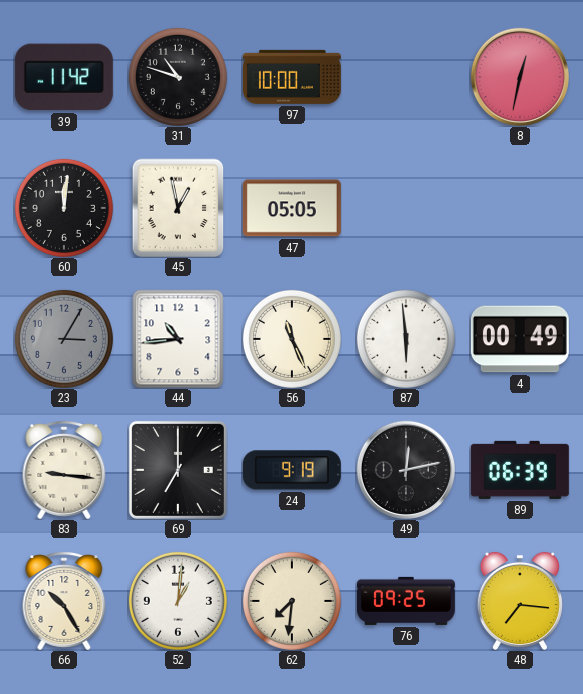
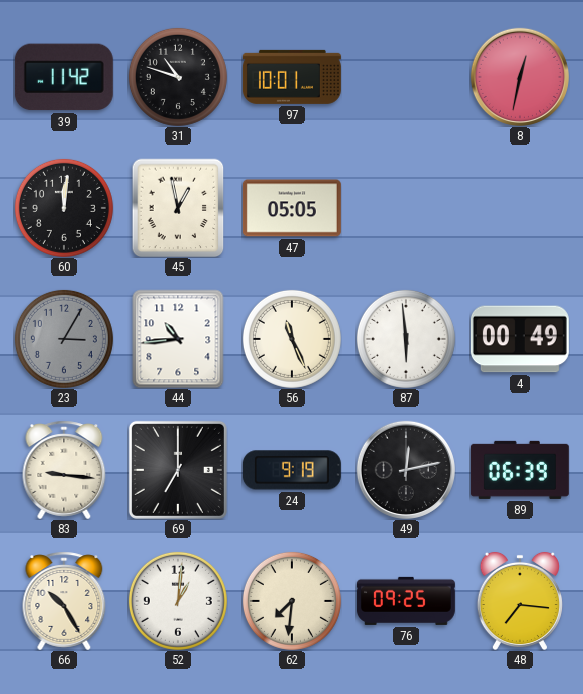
97: 10:00 -> 10:01 (292, 77)
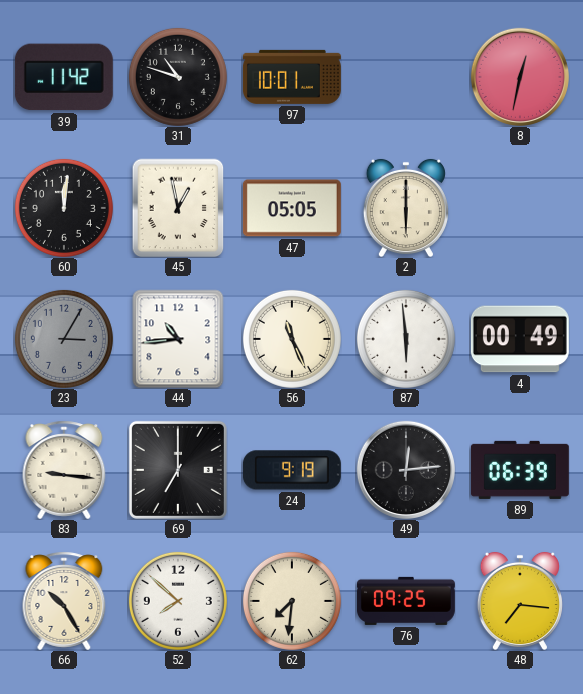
2: none -> 6:00 (406, 208)
49: 12:13 -> 12:14 (406, 470)
52: 1:01 -> 7:52 (178, 601)
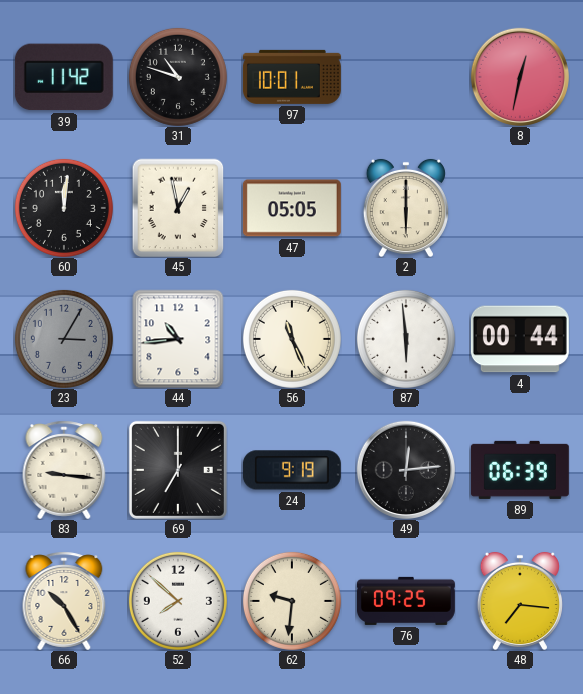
4: 00:49 -> 00:44 (520, 339)
62: 7:31 -> 9:31 (292, 601)
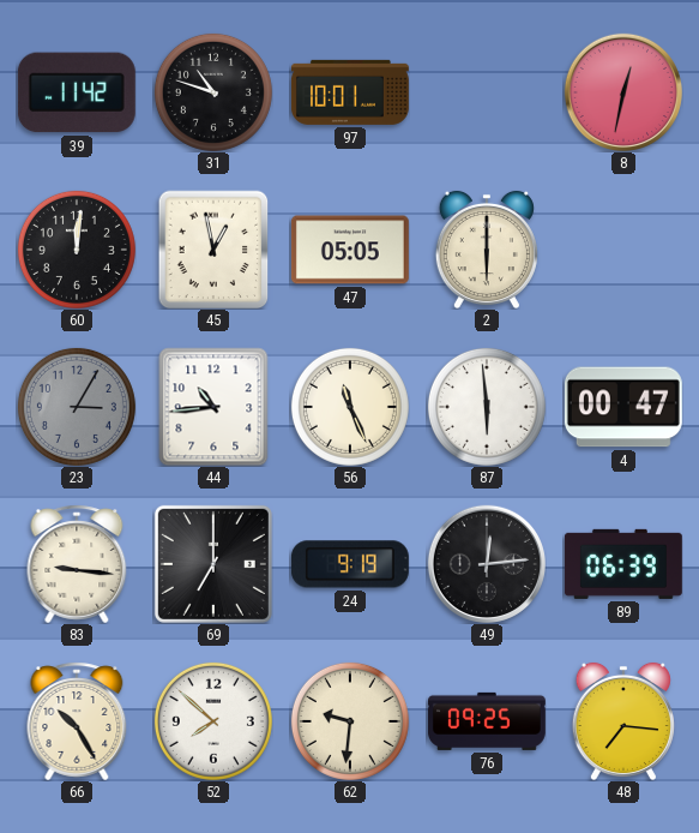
4: 00:44 -> 00:47 (623, 407)
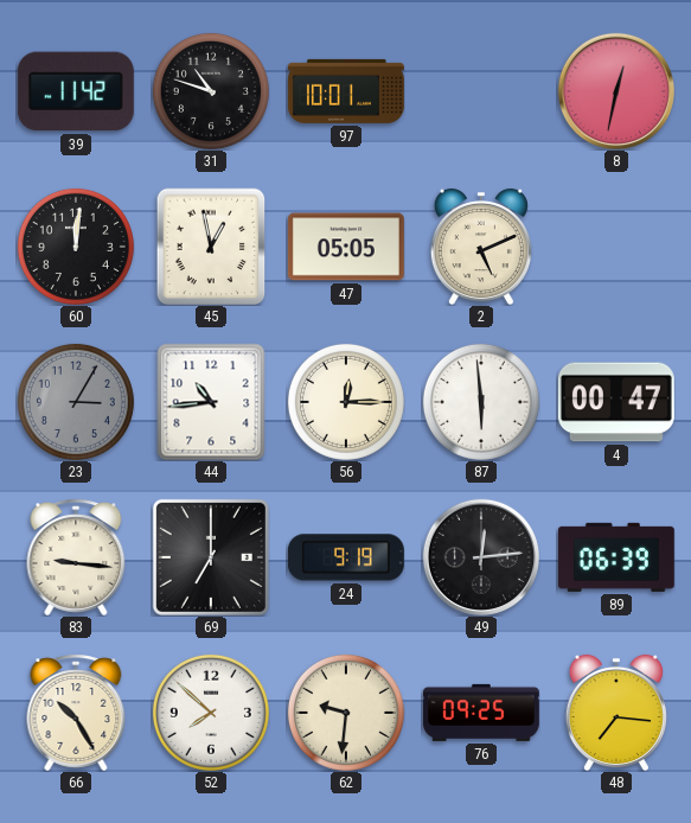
2: 6:00 -> 5:11 (481, 247)
56: 11:26 -> 12:15 (346, 402)
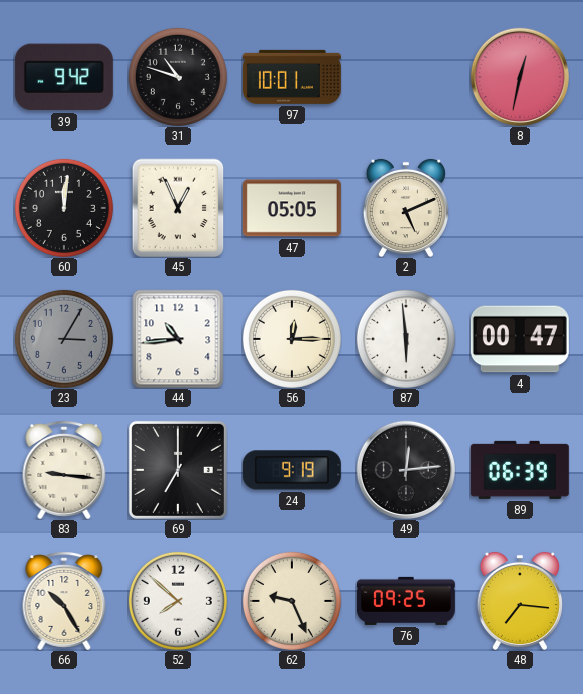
39: 11:42 -> 9:42 (64, 77)
45: 12:58 -> 12:56 (178, 208)
62: 9:31 -> 9:26 (292, 601)
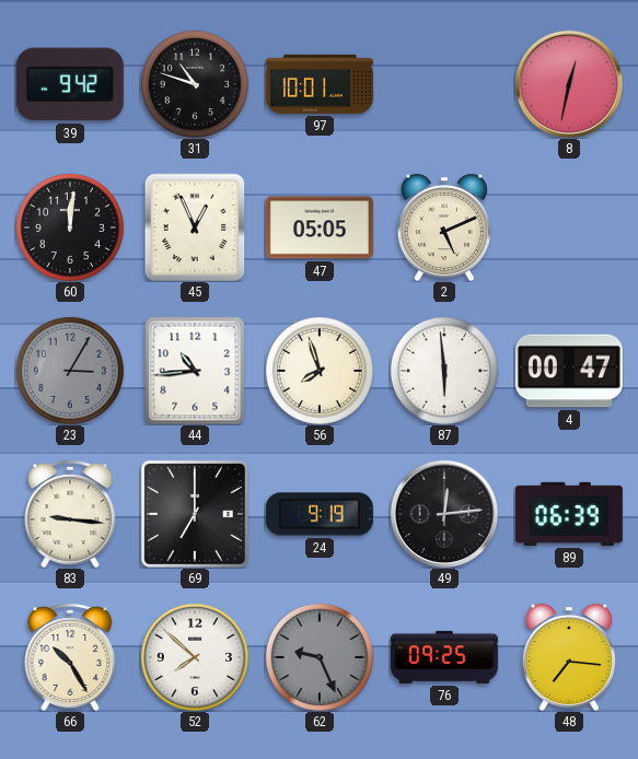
56: 12:15 -> 7:57 (320, 371)
62 dial: cream -> grey (320, 657)
